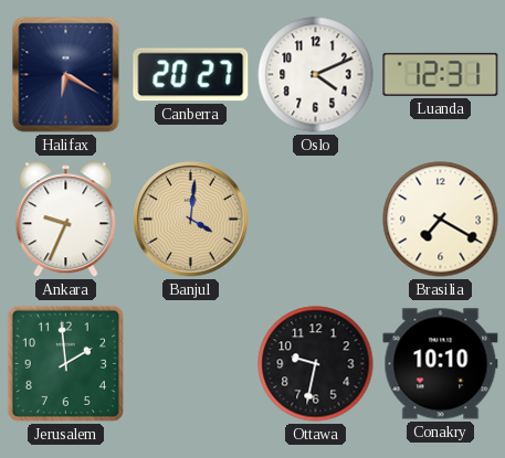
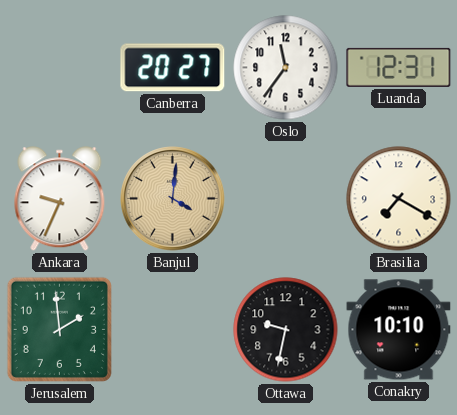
Halifax: 6:20 -> none (66, 75)
Oslo: 4:11 -> 11:36 (286, 68)
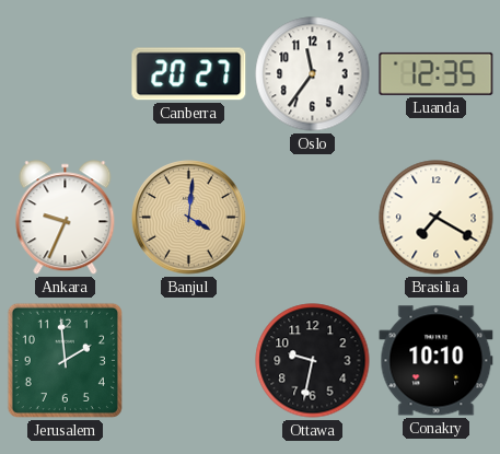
Luanda: 12:31 -> 12:35 (437, 73)
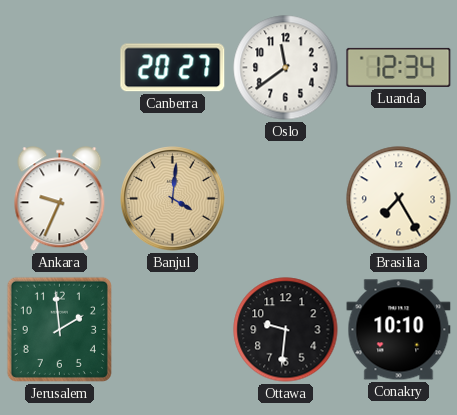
Oslo: 11:36 -> 11:39 (286, 68)
Luanda: 12:35 -> 12:34 (399, 67)
Brasilia: 7:20 -> 7:25 (399, 199)
Ottawa: 9:32 -> 9:31 (286, 330)
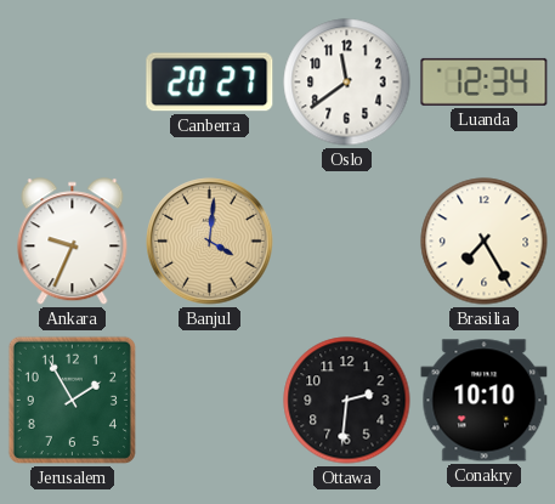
Jerusalem: 1:59 -> 1:55 (72, 400)
Ottawa: 9:31 -> 2:31 (347, 401)
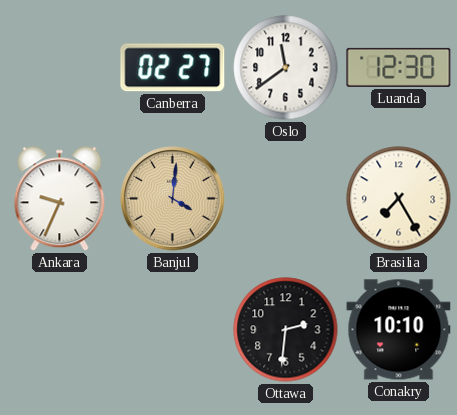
Canberra: 20:27 -> 02:27 (173, 68)
Luanda: 12:34 -> 12:30 (399, 67)
Jerusalem: 1:55 -> none (72, 400)
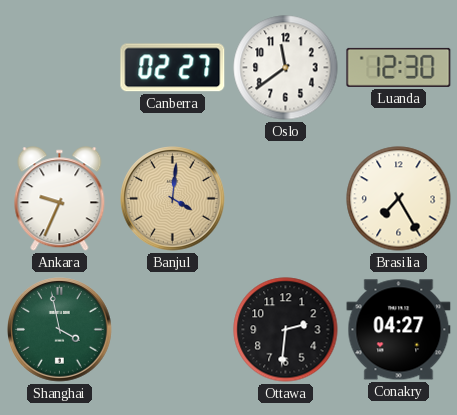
Shanghai: none -> 3:58 (60, 330)
Conakry: 10:10 -> 04:27 (399, 330)
